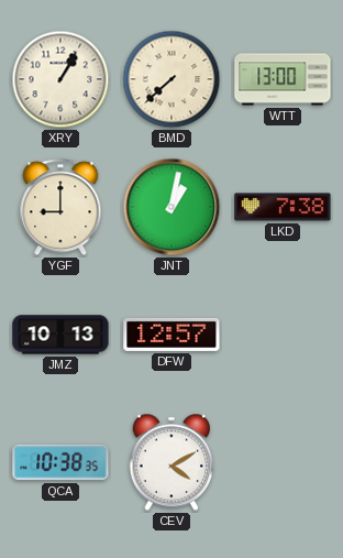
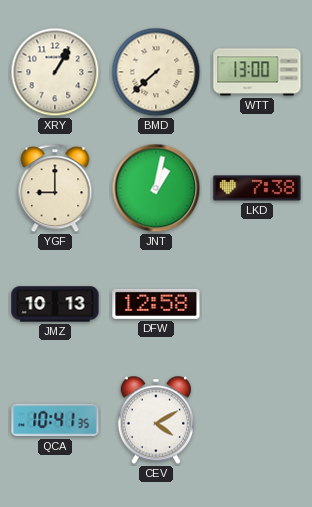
DFW: 12:57 -> 12:58 (156, 304)
QCA: 10:38 -> 10:41 (55, 420)
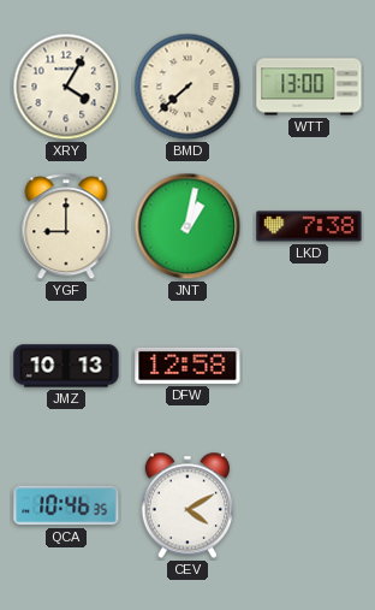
XRY: 1:05 -> 4:05 (66, 87)
QCA: 10:41 -> 10:46 (66, 505)
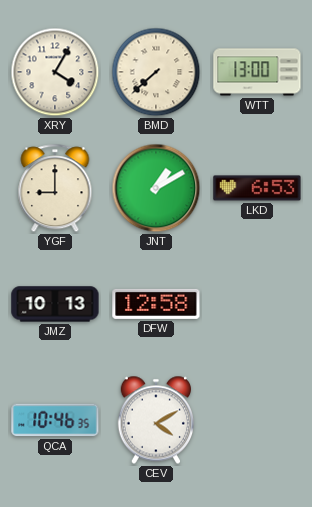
JNT: 1:02 -> 1:10 (156, 188)
LKD: 7:38 -> 6:53 (257, 188)
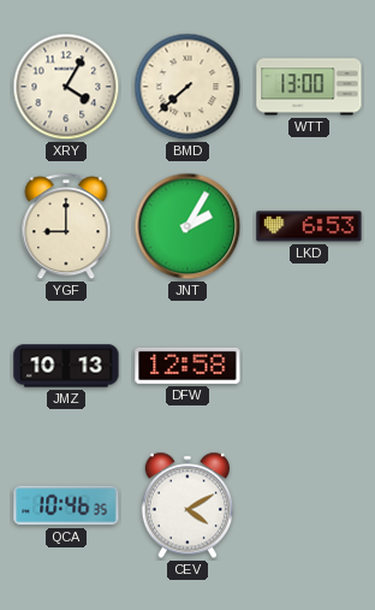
JNT: 1:10 -> 2:05 (187, 226)
